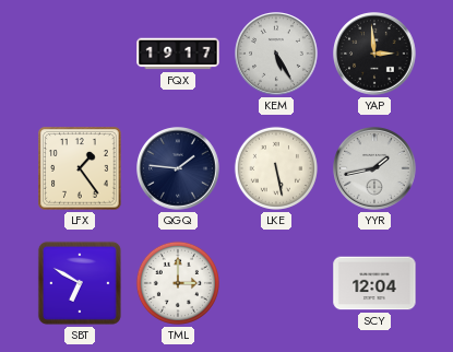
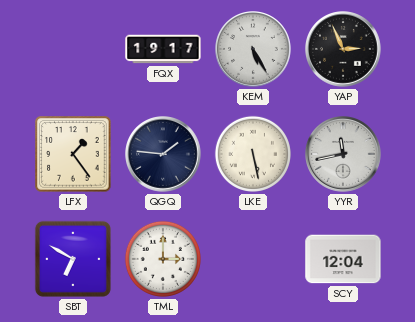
YAP: 2:59 -> 2:56 (344, 50)
YYR: 1:43 -> 11:43 (344, 155)
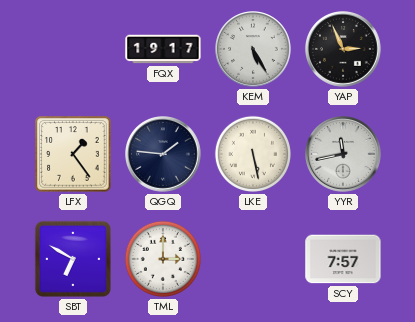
SCY: 12:04 -> 7:57 (343, 259)
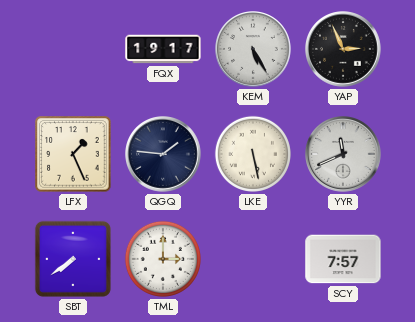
LFX: 1:24 -> 1:26 (73, 154)
YYR: 11:43 -> 11:41 (344, 155)
SBT: 6:50 -> 7:39 (73, 259)
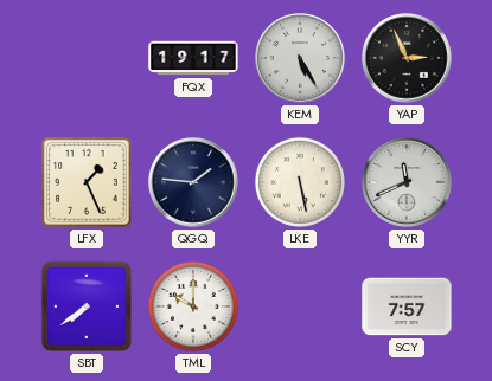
TML: 3:00 -> 10:00 (193, 306)
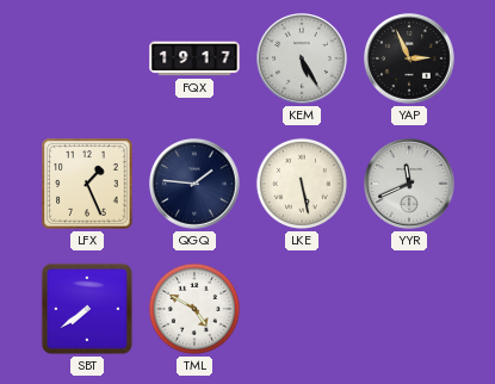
TML: 10:00 -> 4:50 (194, 309)
SCY: 7:57 -> none (407, 306)
